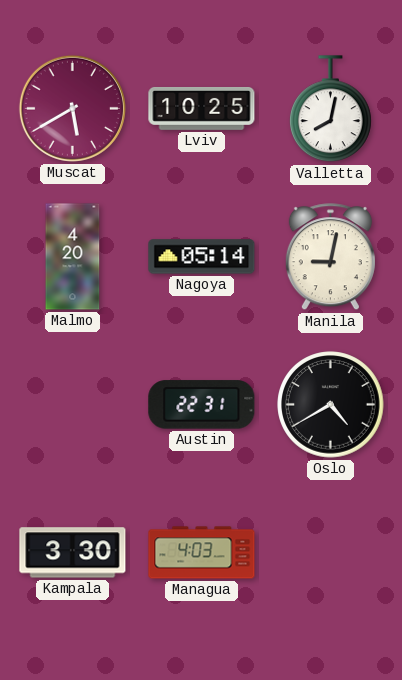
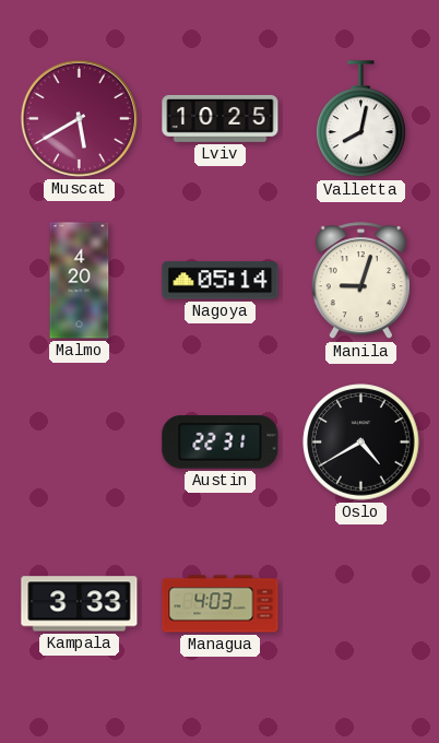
Manila: 9:02 -> 9:03 (360, 281)
Kampala: 3:30 -> 3:33 (80, 604)
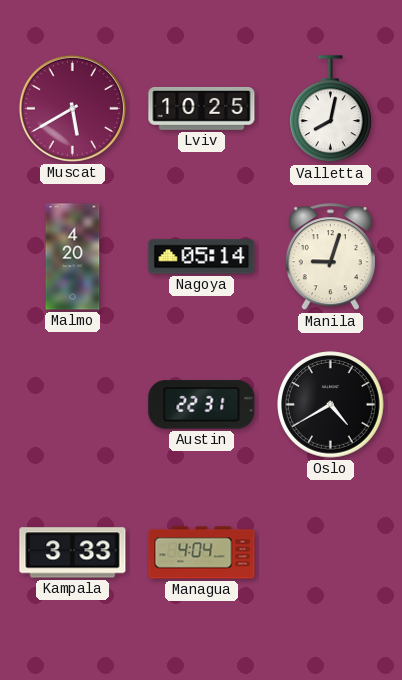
Managua: 4:03 -> 4:04 (202, 553)
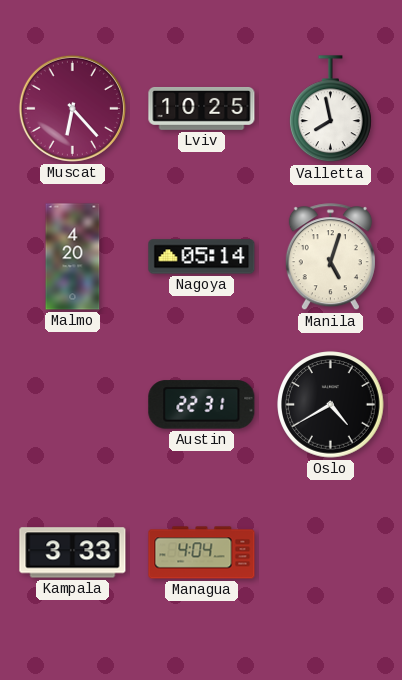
Muscat: 5:40 -> 6:23 (72, 108)
Valletta: 8:02 -> 7:58 (331, 109)
Manila: 9:03 -> 5:03 (330, 257)
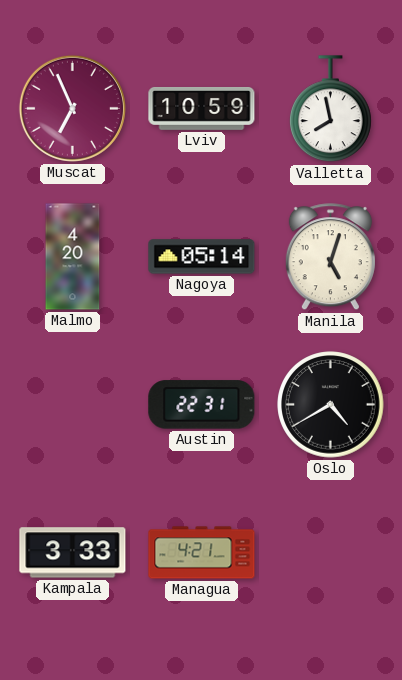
Muscat: 6:23 -> 6:56 (72, 108)
Lviv: 10:25 -> 10:59 (202, 108)
Managua: 4:04 -> 4:21 (202, 553)
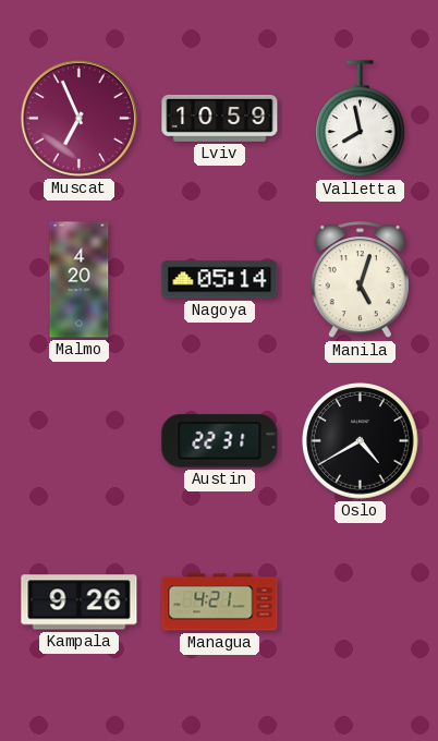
Kampala: 3:33 -> 9:26 (80, 603)
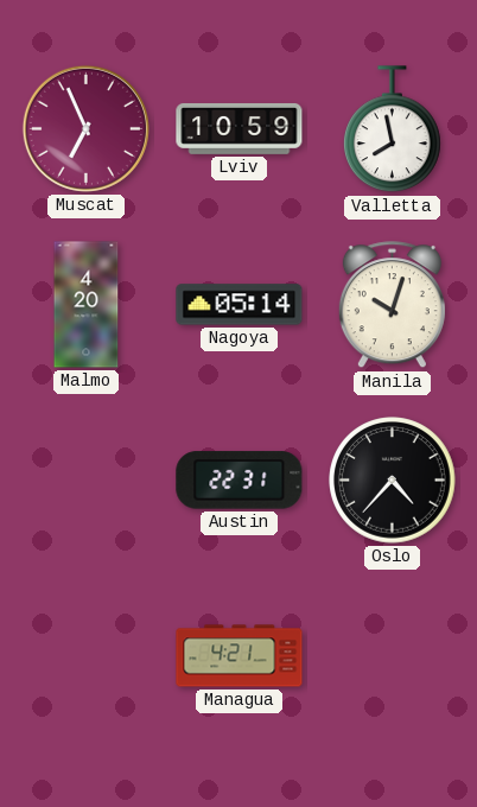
Manila: 5:03 -> 10:03 (392, 305)
Oslo: 4:40 -> 4:37 (393, 481)
Kampala: 9:26 -> none (80, 603)
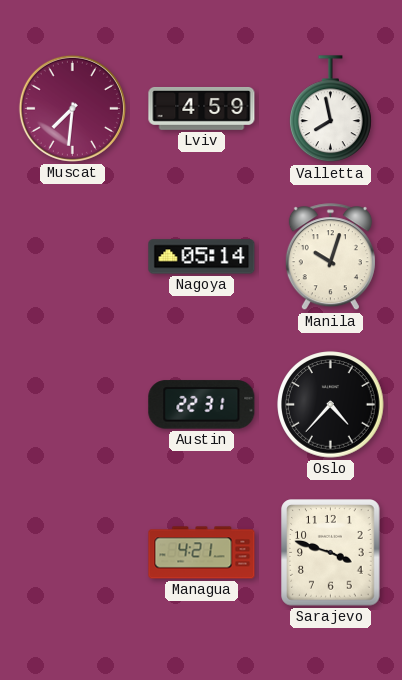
Muscat: 6:56 -> 7:31 (72, 108)
Lviv: 10:59 -> 4:59 (202, 108)
Malmo: 4:20 -> none (87, 305)
Sarajevo: none -> 3:48 (331, 553)
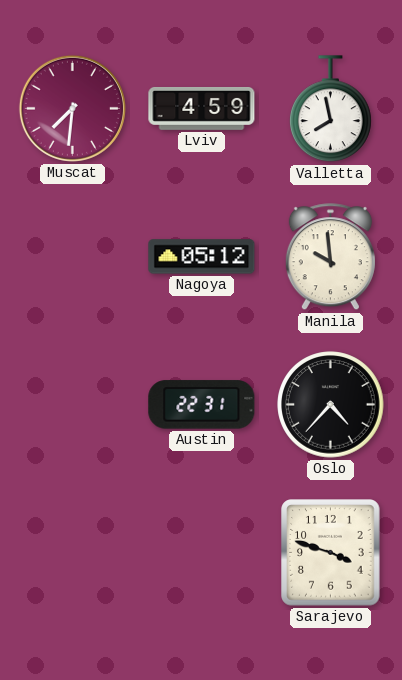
Nagoya: 05:14 -> 05:12 (202, 257)
Manila: 10:03 -> 9:59 (330, 257)
Managua: 4:21 -> none (202, 553)
